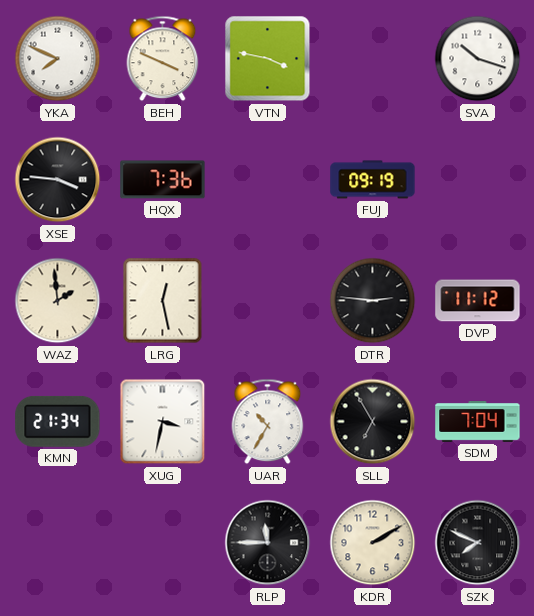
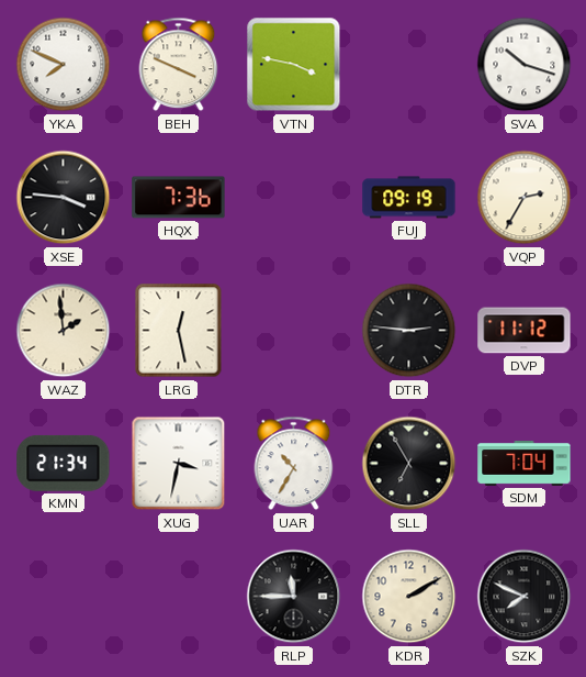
VQP: none -> 2:35 (525, 198)
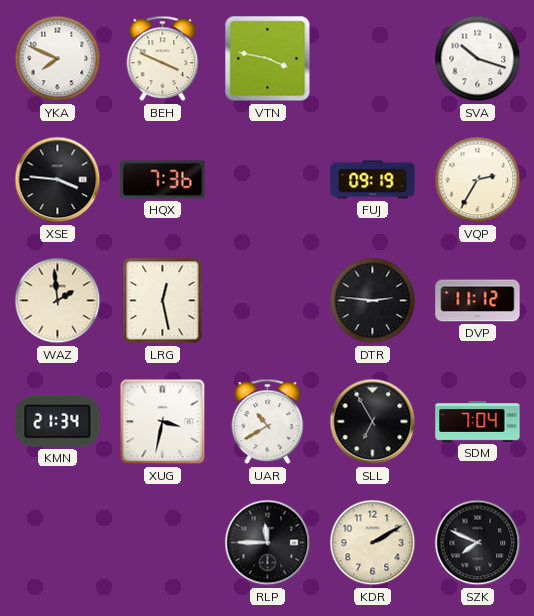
UAR: 10:35 -> 10:40 (268, 422)
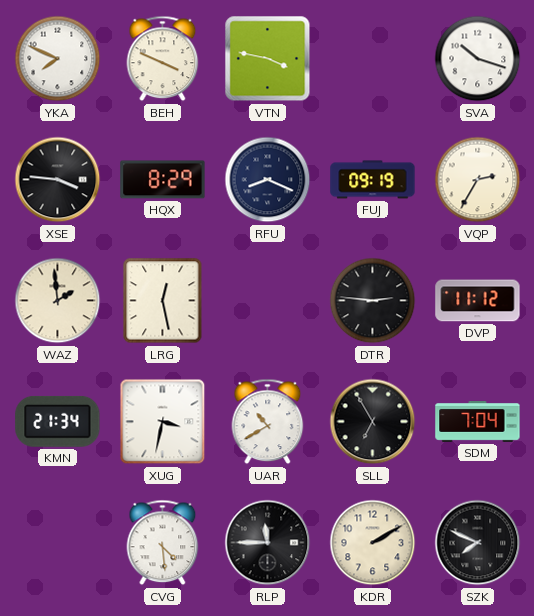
HQX: 7:36 -> 8:29 (163, 180)
RFU: none -> 8:19 (268, 180)
CVG: none -> 4:29 (163, 543)
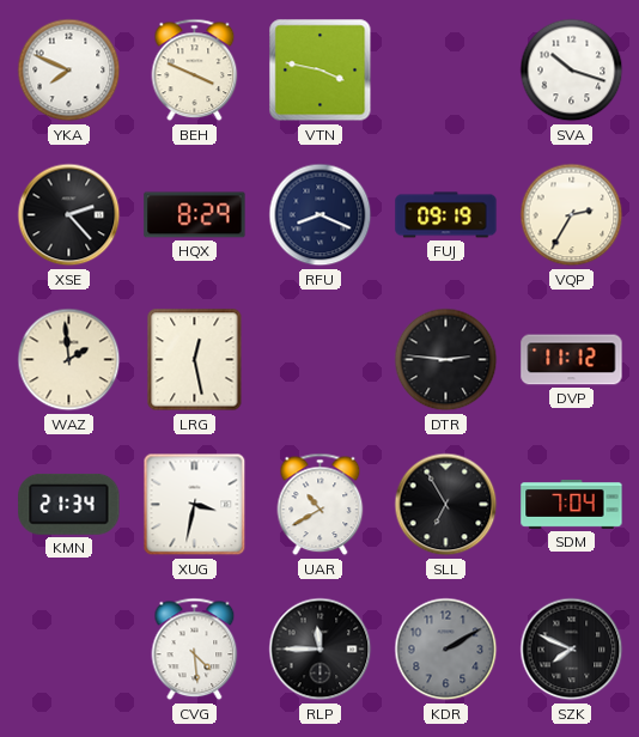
XSE: 3:46 -> 2:23 (69, 215)
KDR dial: cream -> grey (446, 650)
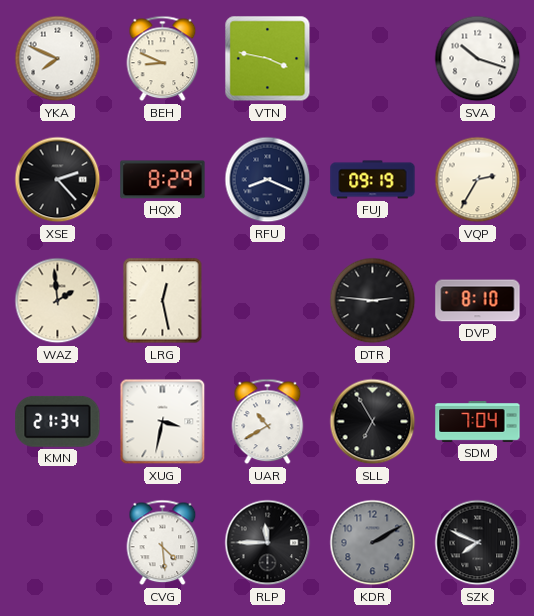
BEH: 3:49 -> 8:49 (163, 59)
DVP: 11:12 -> 8:10 (478, 301)
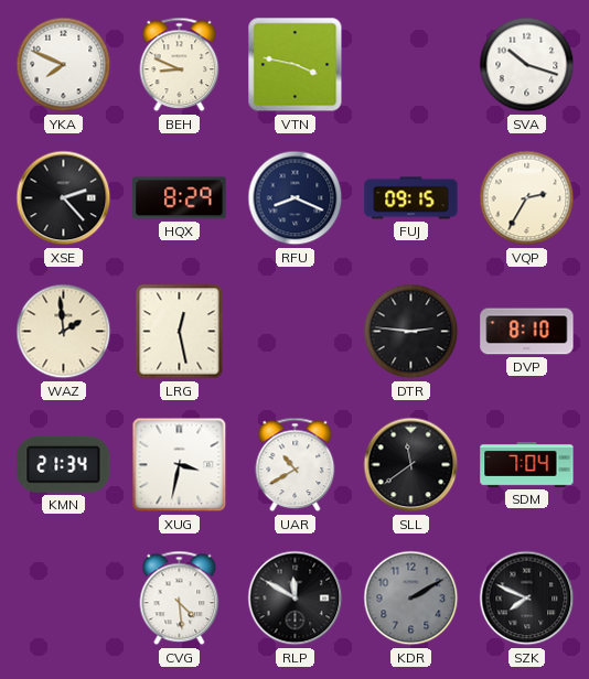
FUJ: 09:19 -> 09:15 (411, 198)
SLL: 6:55 -> 11:39 (411, 465)
RLP: 11:45 -> 11:50 (296, 599)
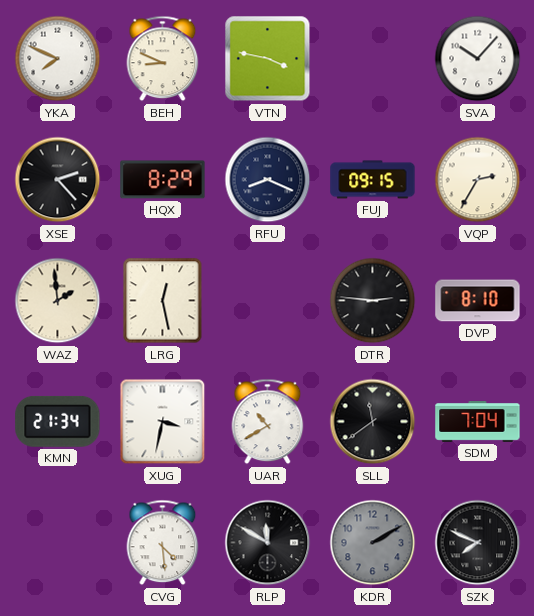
SVA: 10:18 -> 10:07 (478, 59)
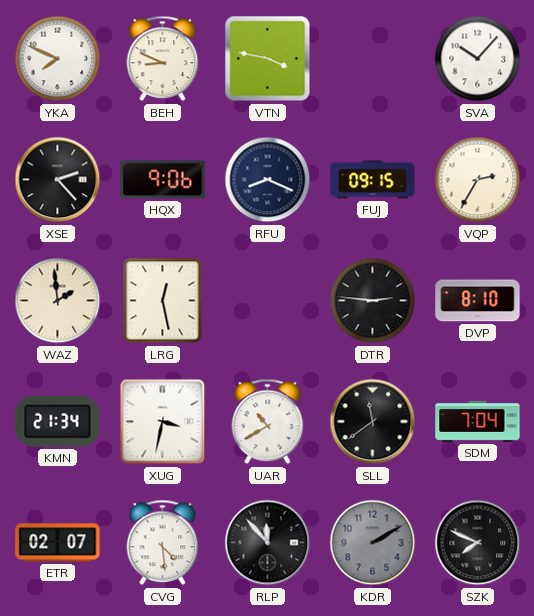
HQX: 8:29 -> 9:06 (163, 180)
ETR: none -> 02:07 (58, 543)
RLP: 11:50 -> 11:53 (268, 543)
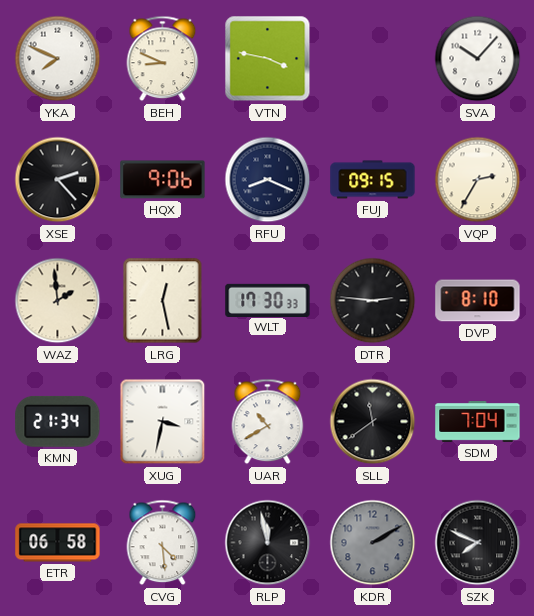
WLT: none -> 17:30 (268, 300)
ETR: 02:07 -> 06:58 (58, 543)
RLP: 11:53 -> 11:58 (268, 543)
